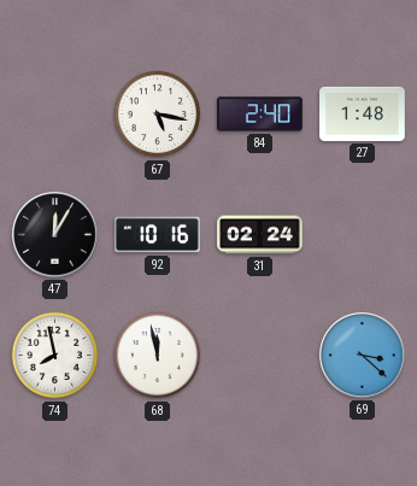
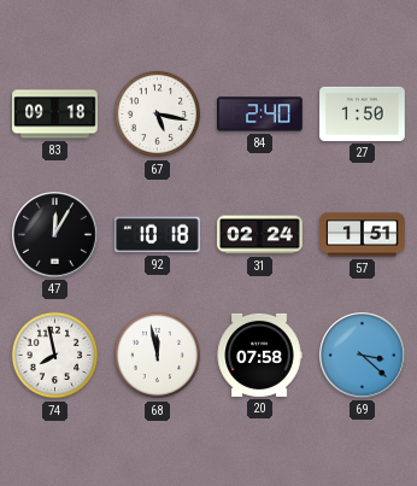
83: none -> 09:18 (55, 115)
27: 1:48 -> 1:50 (363, 113)
92: 10:16 -> 10:18 (158, 235)
57: none -> 1:51 (363, 235)
20: none -> 07:58 (259, 355)
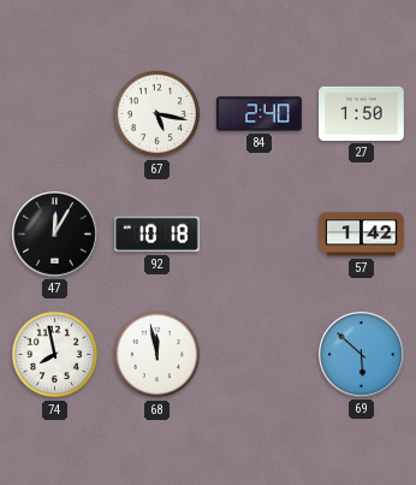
83: 09:18 -> none (55, 115)
31: 02:24 -> none (260, 235)
57: 1:51 -> 1:42 (362, 235)
20: 07:58 -> none (259, 355)
69: 3:22 -> 5:52 (362, 355)
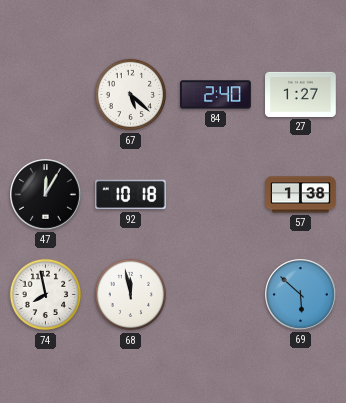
67: 5:17 -> 5:22 (131, 95)
27: 1:50 -> 1:27 (301, 94)
57: 1:42 -> 1:38 (301, 195)
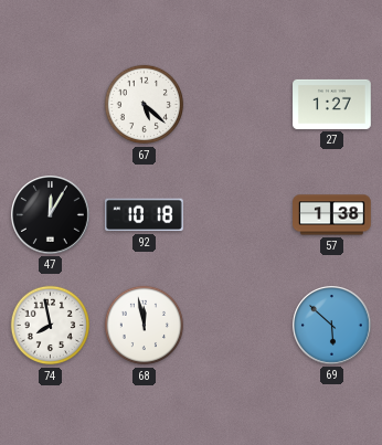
84: 2:40 -> none (216, 95)
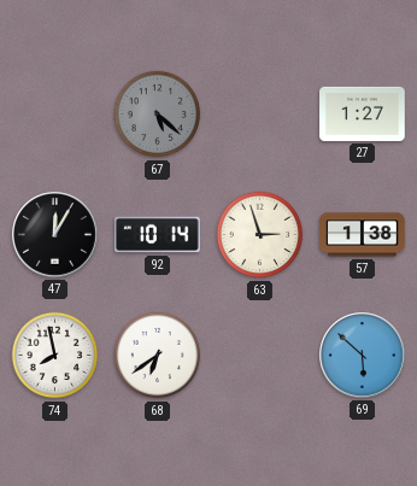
67 dial: white -> grey (158, 115)
92: 10:18 -> 10:14 (158, 235)
63: none -> 2:57 (260, 235)
68: 11:58 -> 6:39 (158, 356)
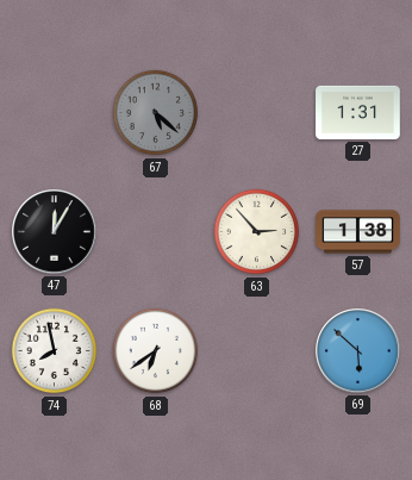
27: 1:27 -> 1:31 (358, 112)
92: 10:14 -> none (158, 235)
63: 2:57 -> 2:53 (257, 232)
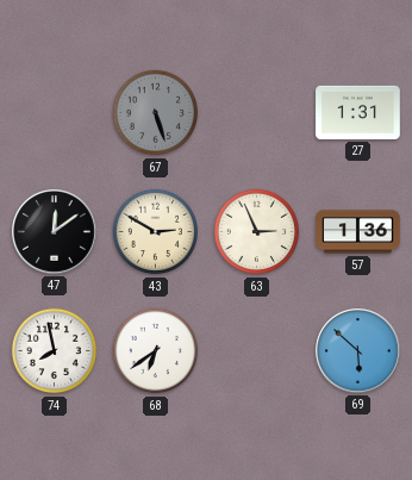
67: 5:22 -> 5:27 (156, 113)
47: 12:05 -> 12:09 (55, 232)
43: none -> 2:50 (156, 232)
63: 2:53 -> 2:56 (257, 232)
57: 1:38 -> 1:36 (358, 232)
